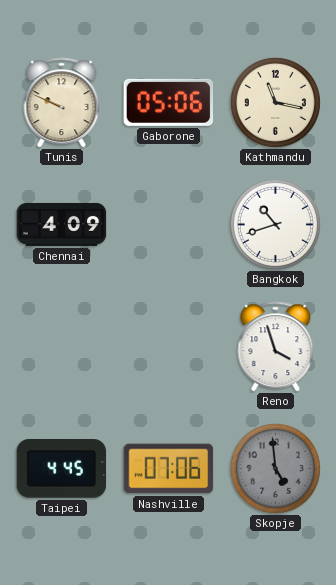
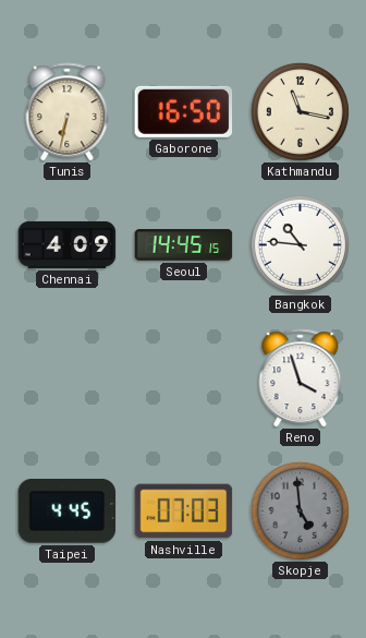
Tunis: 9:49 -> 6:32 (68, 112)
Gaborone: 05:06 -> 16:50 (184, 111)
Seoul: none -> 14:45 (184, 245)
Bangkok: 10:42 -> 10:46 (300, 244)
Nashville: 07:06 -> 07:03 (184, 511)
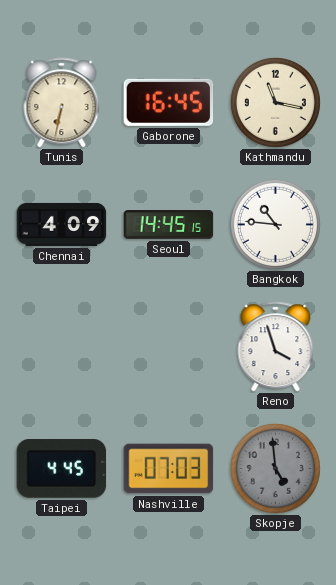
Gaborone: 16:50 -> 16:45 (169, 102)
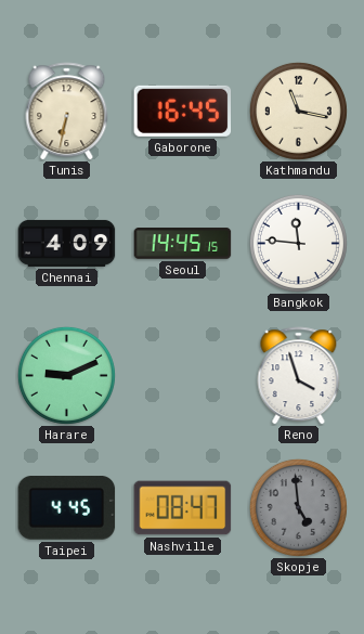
Bangkok: 10:46 -> 11:46 (298, 243)
Harare: none -> 9:11 (66, 375)
Nashville: 07:03 -> 08:47 (183, 508)
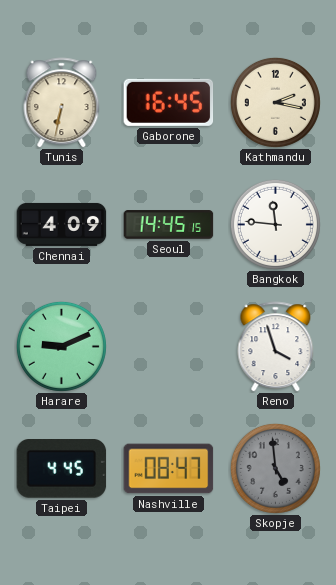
Kathmandu: 11:17 -> 2:17 (275, 102)
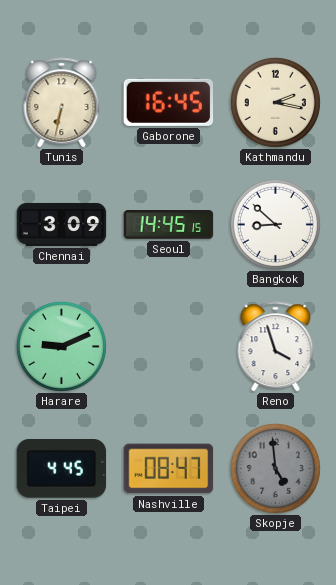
Chennai: 4:09 -> 3:09 (62, 224)
Bangkok: 11:46 -> 8:52 (275, 224)
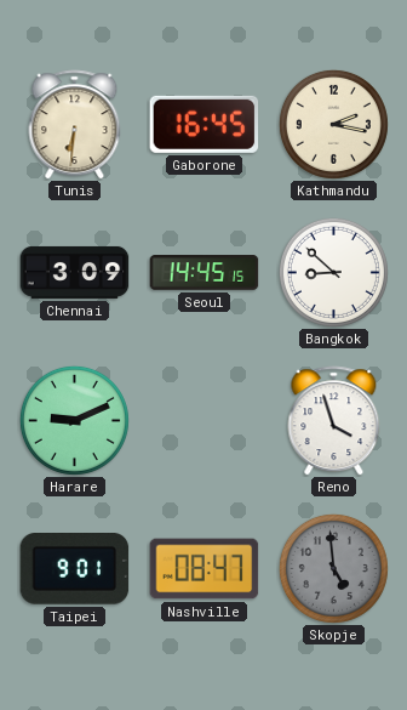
Tunis: 6:32 -> 6:31 (75, 125)
Taipei: 4:45 -> 9:01 (75, 569)
